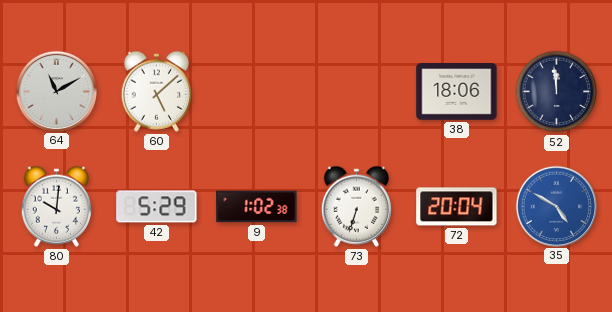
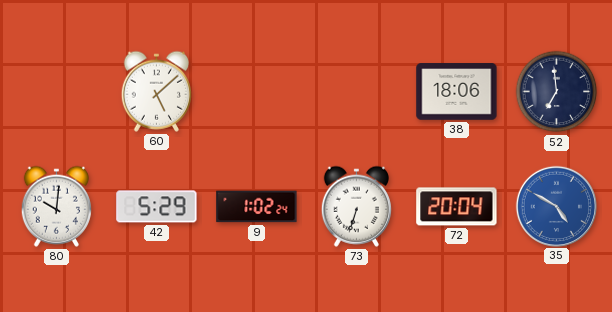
64: 11:10 -> none (56, 91)
52: 11:59 -> 6:59 (557, 92)
9: 1:02:38 -> 1:02:24 (257, 207)
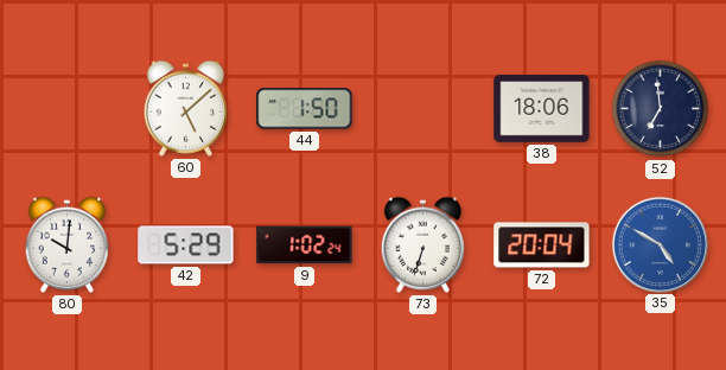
44: none -> 1:50 (305, 109)
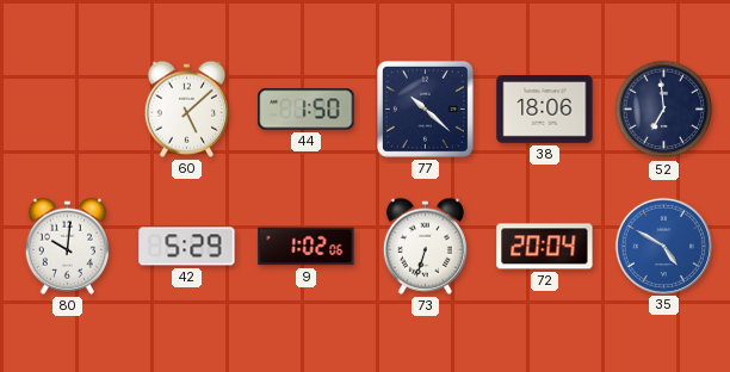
77: none -> 10:22 (425, 108)
9: 1:02:24 -> 1:02:06 (307, 247)
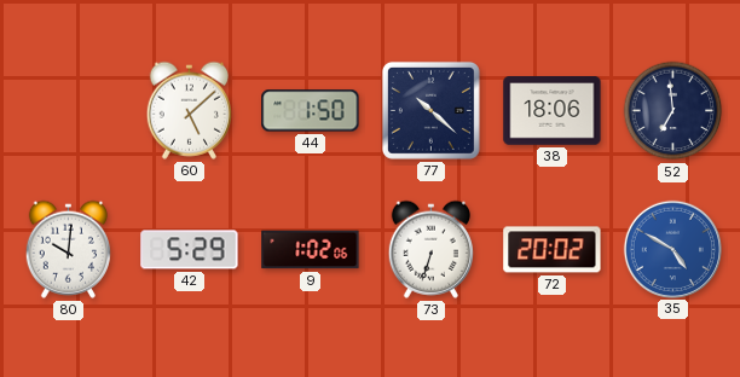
72: 20:04 -> 20:02 (553, 250)
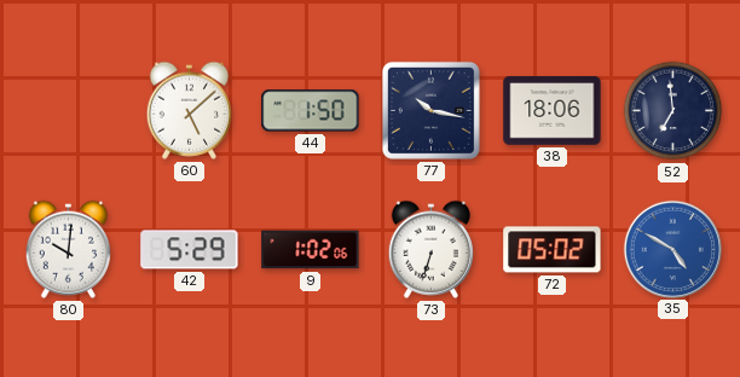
77: 10:22 -> 10:17 (430, 110)
72: 20:02 -> 05:02 (553, 250)
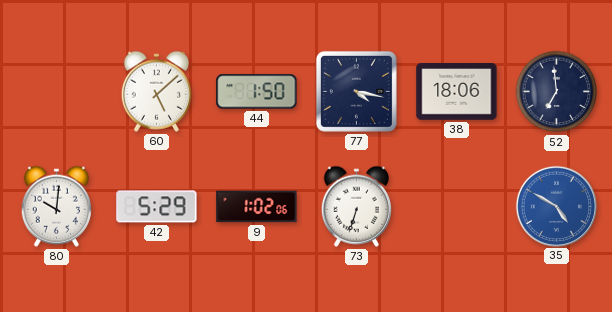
77: 10:17 -> 4:17 (356, 91)
72: 05:02 -> none (553, 250)
